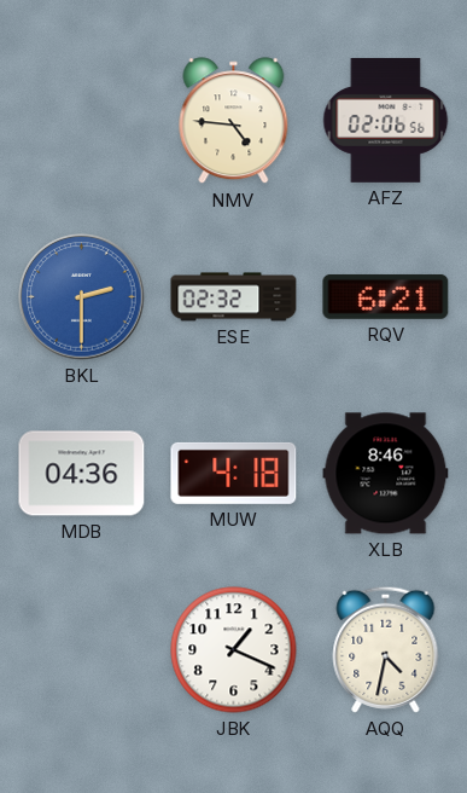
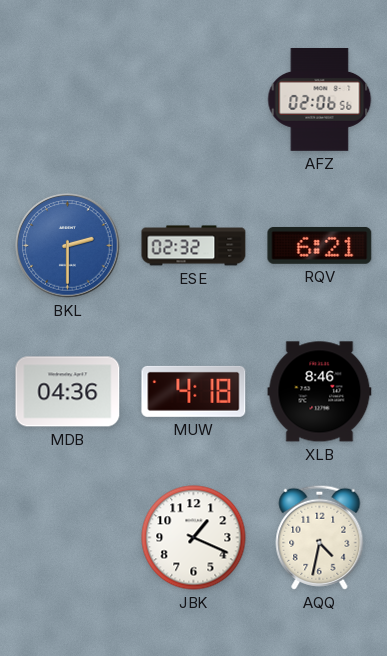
NMV: 4:46 -> none (234, 121)
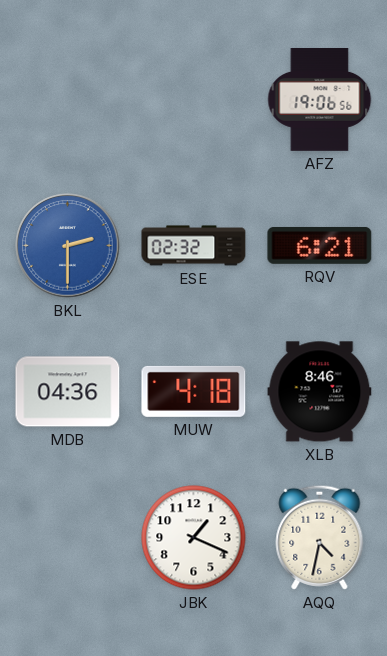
AFZ: 02:06 -> 19:06 (320, 100)
